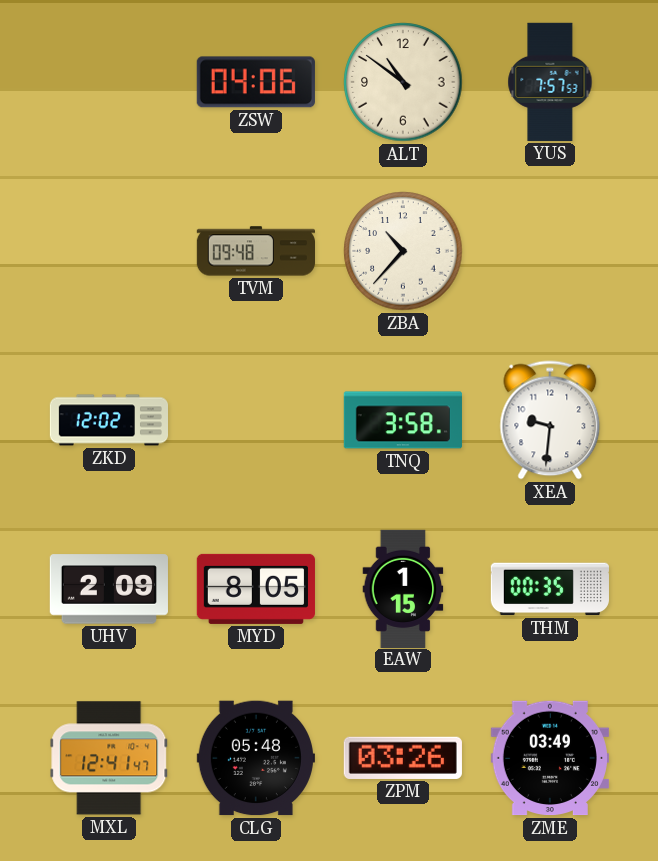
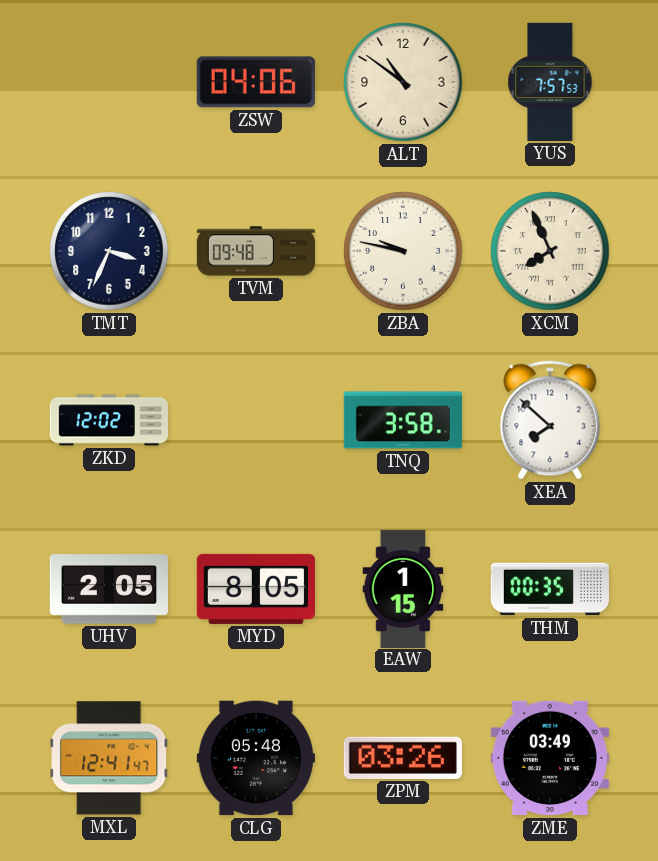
TMT: none -> 3:34 (109, 251)
ZBA: 10:37 -> 9:47 (403, 251)
XCM: none -> 7:56 (550, 251)
XEA: 9:31 -> 7:52 (550, 420)
UHV: 2:09 -> 2:05 (109, 589)
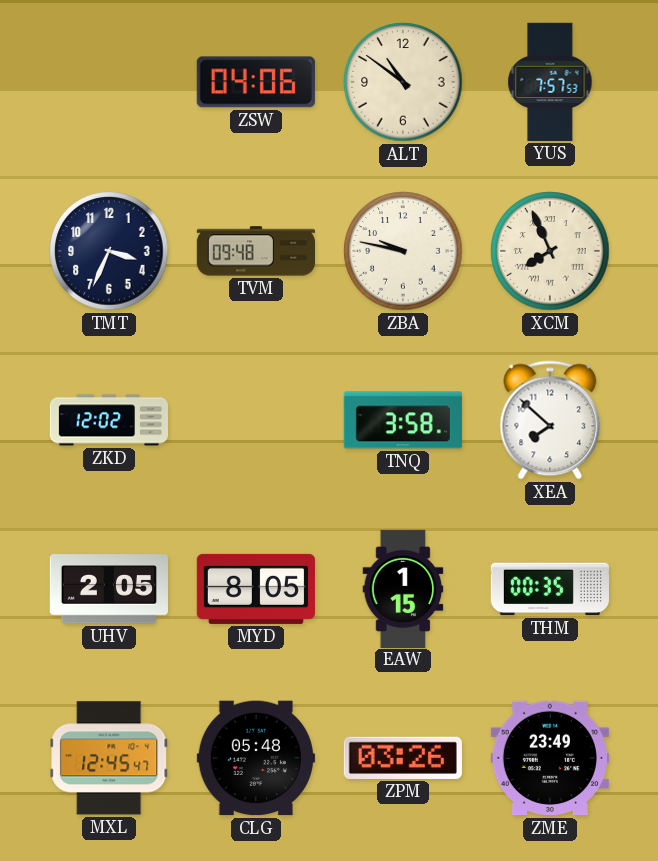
MXL: 12:41 -> 12:45 (109, 758)
ZME: 03:49 -> 23:49 (550, 758)
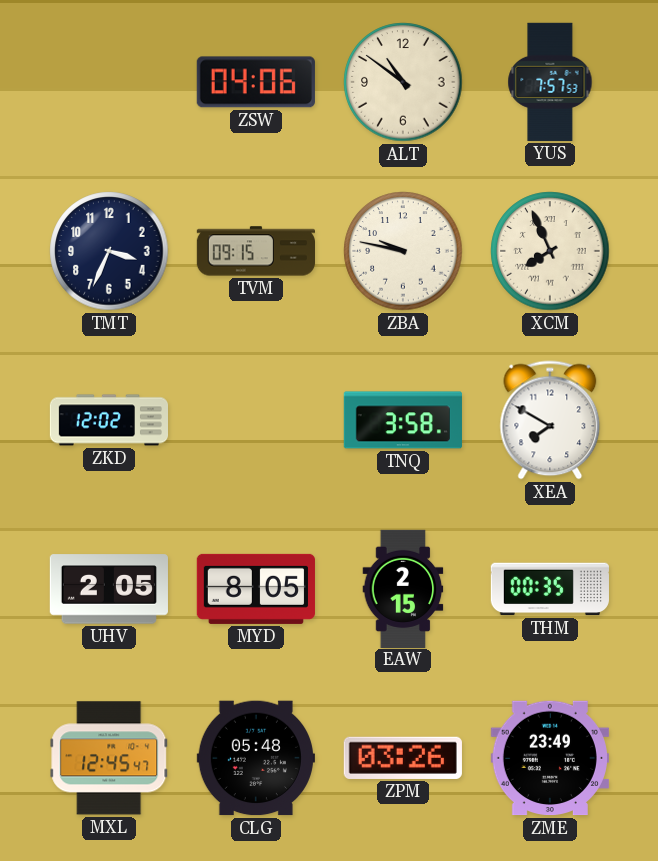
TVM: 09:48 -> 09:15 (255, 251)
XEA: 7:52 -> 7:50 (550, 420)
EAW: 1:15 -> 2:15 (403, 588)
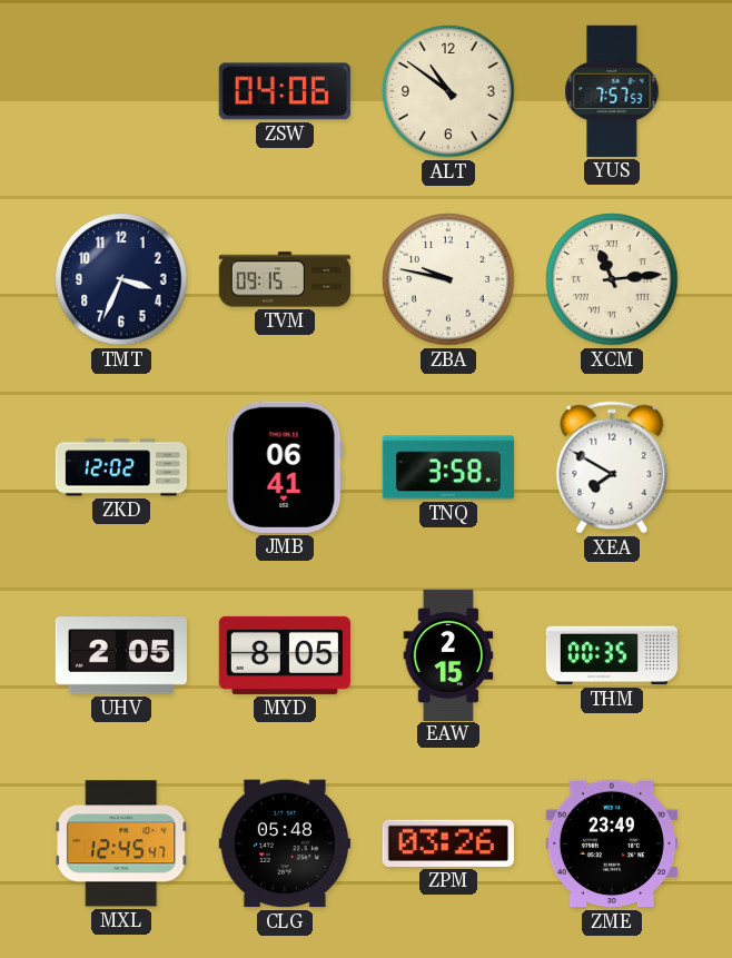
XCM: 7:56 -> 11:14 (612, 279)
JMB: none -> 06:41 (285, 467)
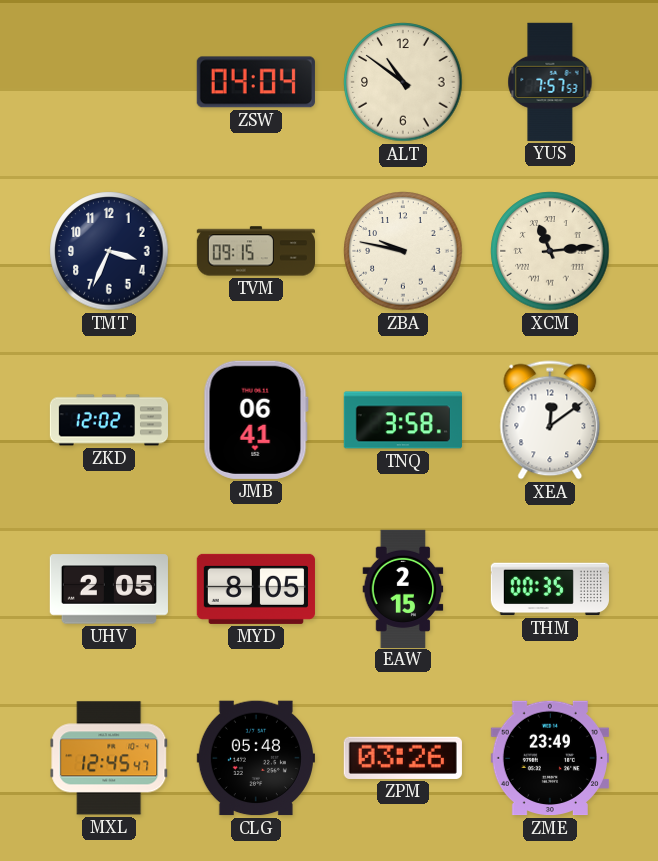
ZSW: 04:06 -> 04:04 (256, 82)
XEA: 7:50 -> 12:09 (550, 420)
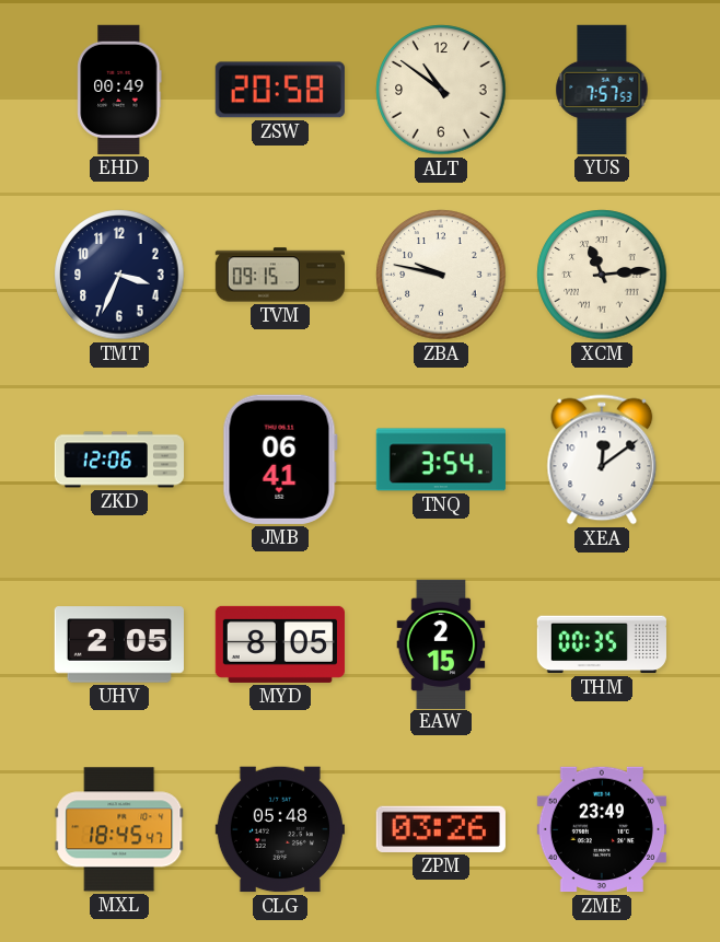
EHD: none -> 00:49 (119, 90)
ZSW: 04:04 -> 20:58 (280, 90)
ZKD: 12:02 -> 12:06 (119, 460)
TNQ: 3:58 -> 3:54 (441, 460)
MXL: 12:45 -> 18:45 (119, 829)
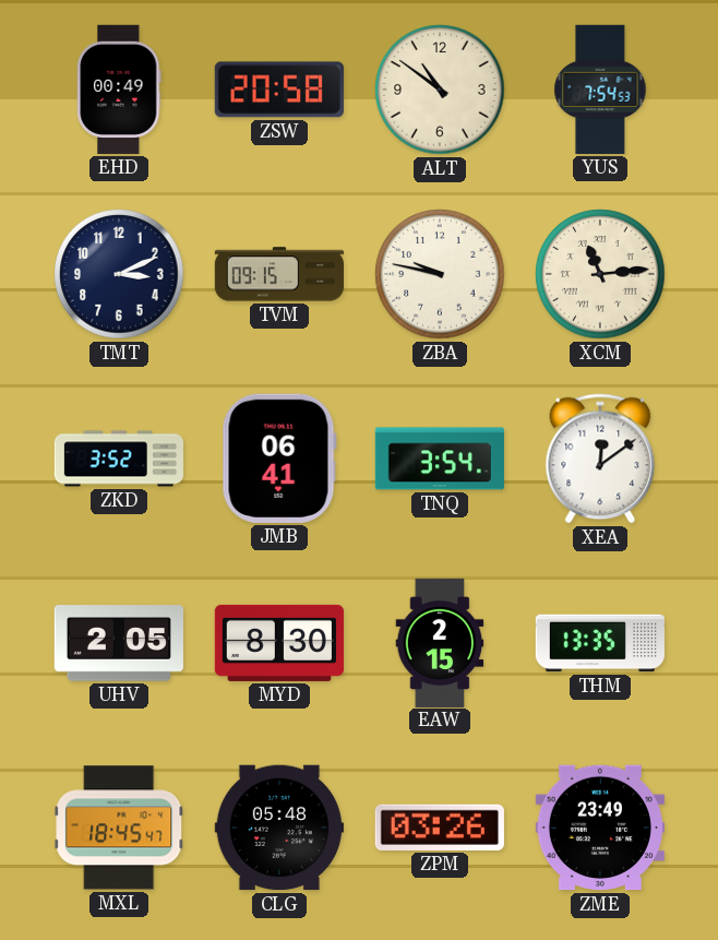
YUS: 7:57 -> 7:54 (600, 90)
TMT: 3:34 -> 3:11 (119, 274)
ZKD: 12:06 -> 3:52 (119, 459)
MYD: 8:05 -> 8:30 (279, 643)
THM: 00:35 -> 13:35 (600, 643)
